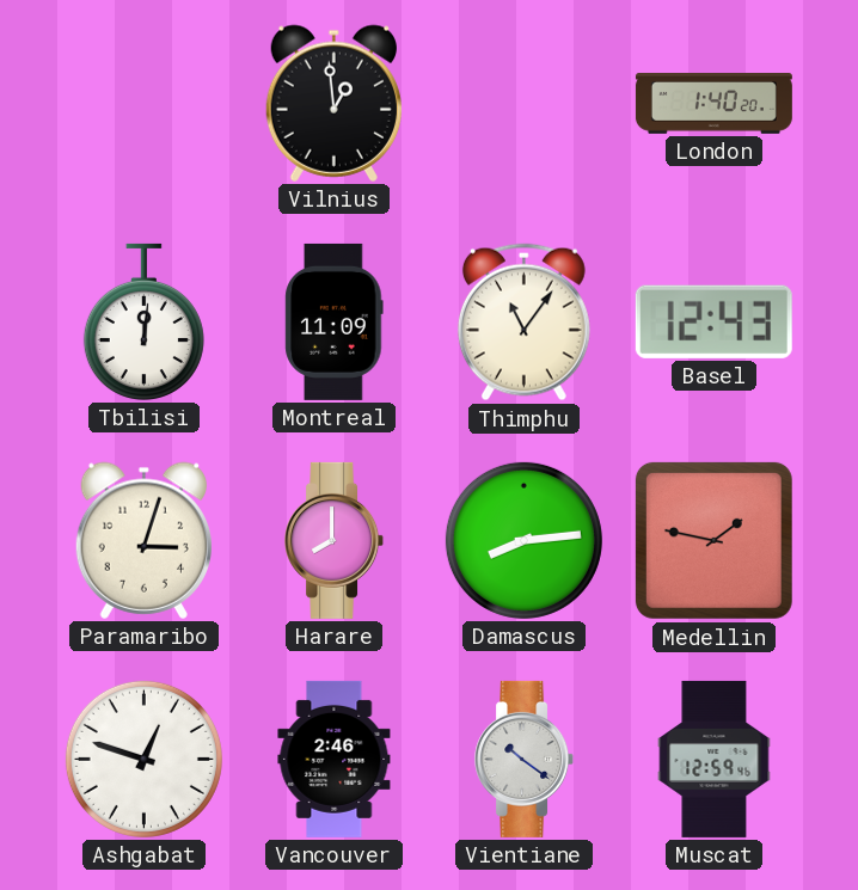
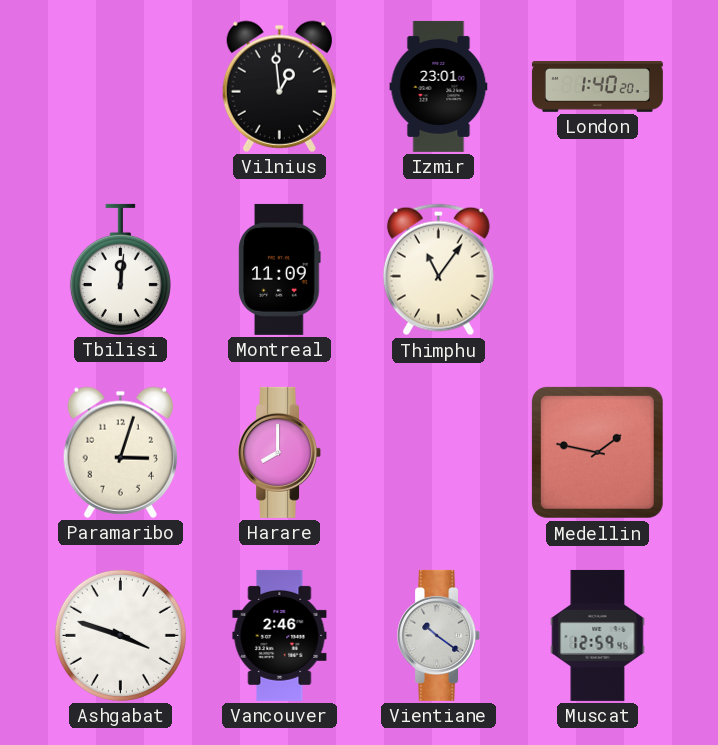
Izmir: none -> 23:01 (439, 86)
Basel: 12:43 -> none (713, 321)
Damascus: 8:14 -> none (523, 540)
Ashgabat: 12:48 -> 3:48 (120, 635)
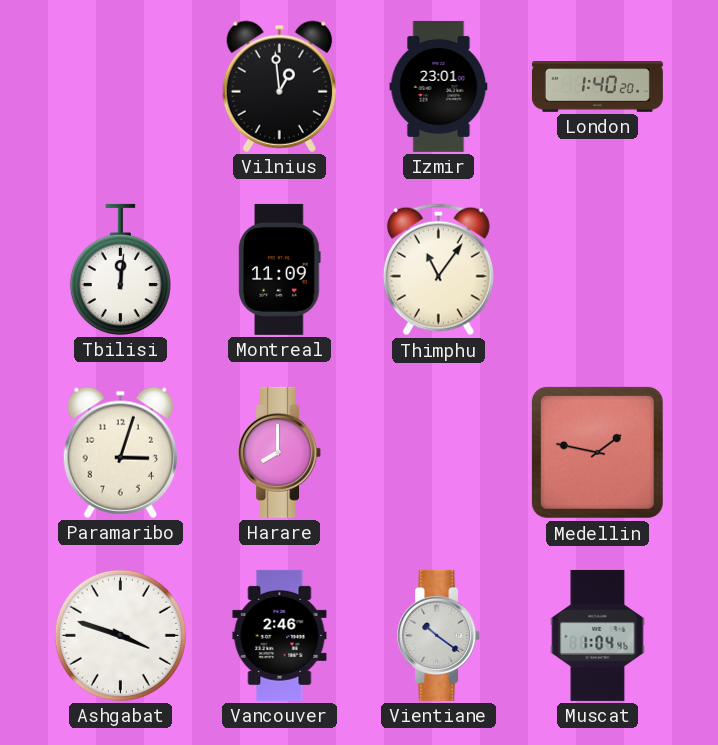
Muscat: 12:59 -> 1:04 (598, 635)
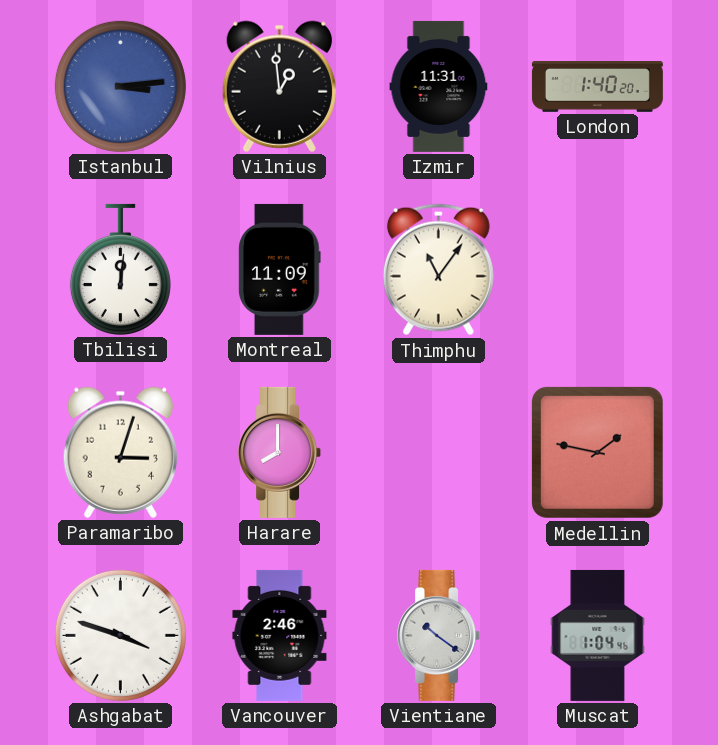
Istanbul: none -> 3:14 (120, 86)
Izmir: 23:01 -> 11:31 (439, 86)
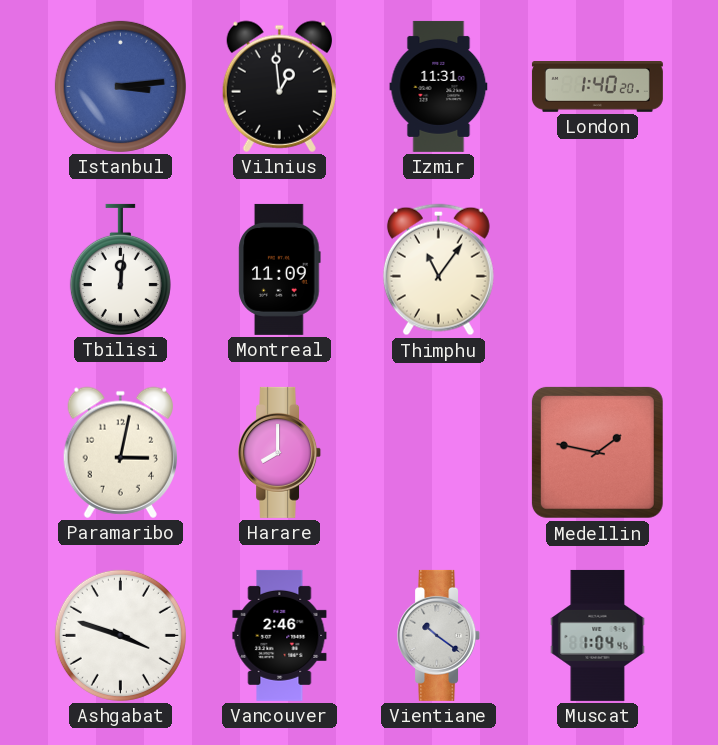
Paramaribo: 3:03 -> 3:02 (120, 452)
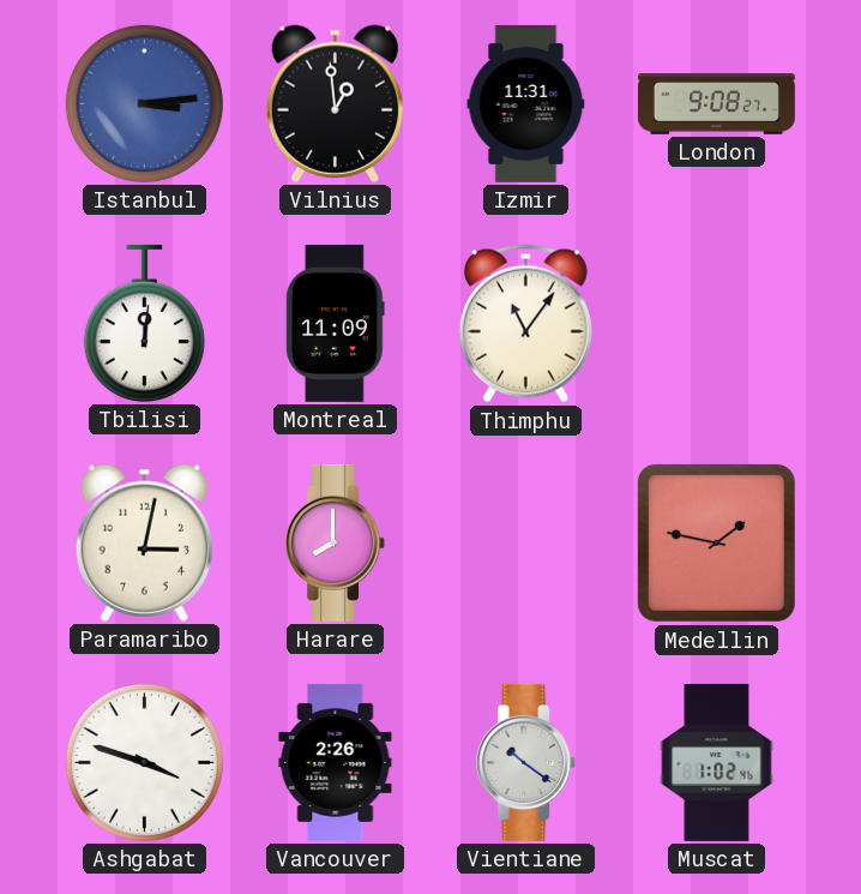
London: 1:40 -> 9:08 (716, 104)
Vancouver: 2:46 -> 2:26 (336, 762)
Muscat: 1:04 -> 1:02 (717, 762)
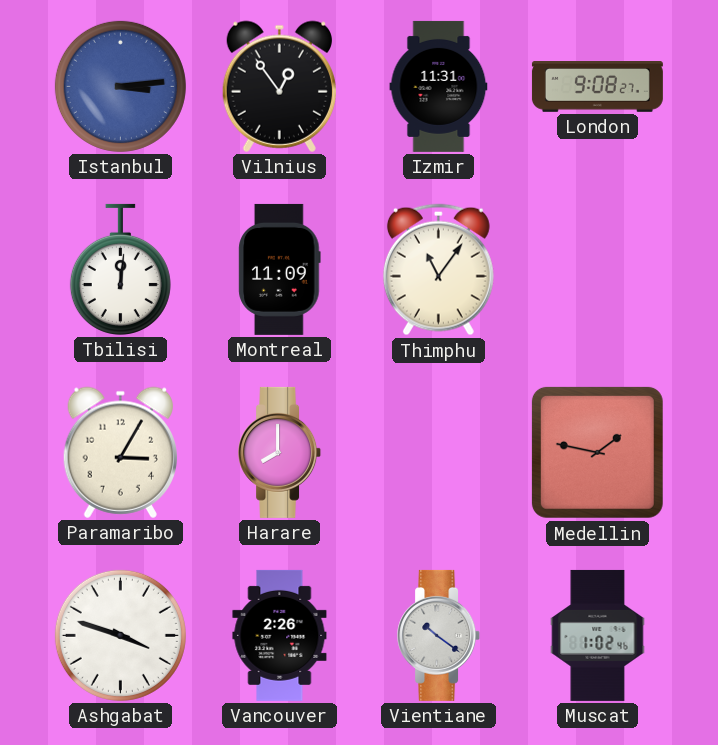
Vilnius: 12:59 -> 12:54 (279, 86)
Paramaribo: 3:02 -> 3:05 (120, 452)
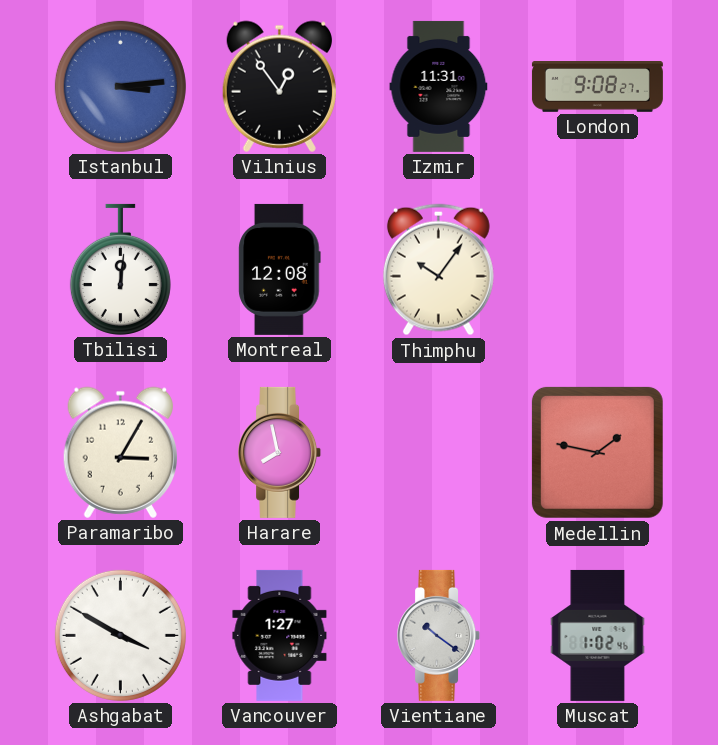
Montreal: 11:09 -> 12:08 (280, 269)
Thimphu: 11:06 -> 10:06 (438, 270)
Harare: 8:00 -> 7:58 (280, 452)
Ashgabat: 3:48 -> 3:50 (120, 635)
Vancouver: 2:26 -> 1:27 (280, 635)
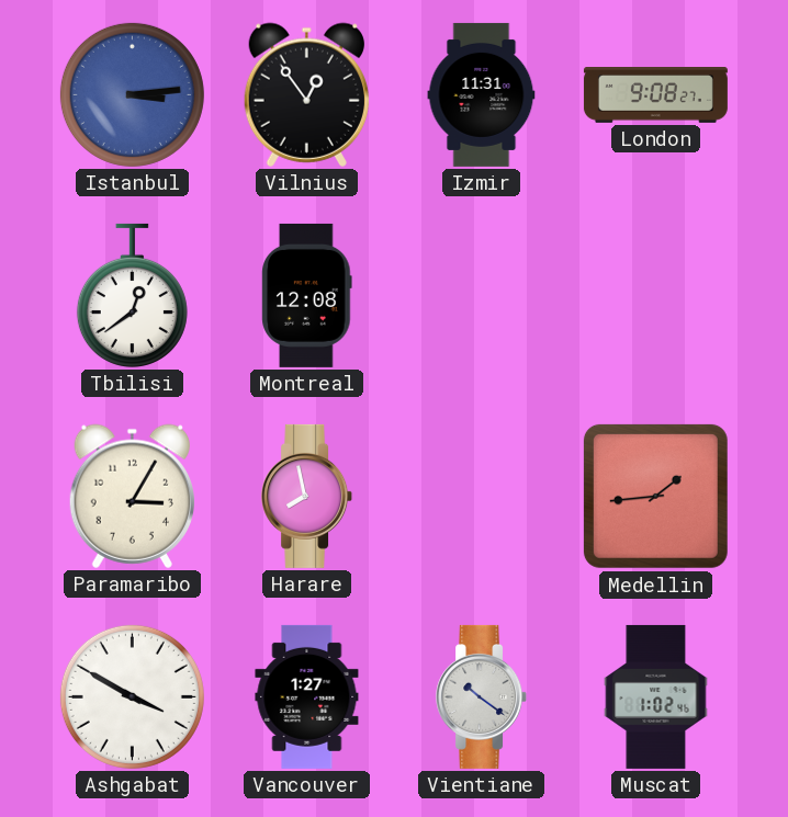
Tbilisi: 12:01 -> 12:39 (132, 295)
Thimphu: 10:06 -> none (438, 270)
Medellin: 1:47 -> 1:44 (655, 496)
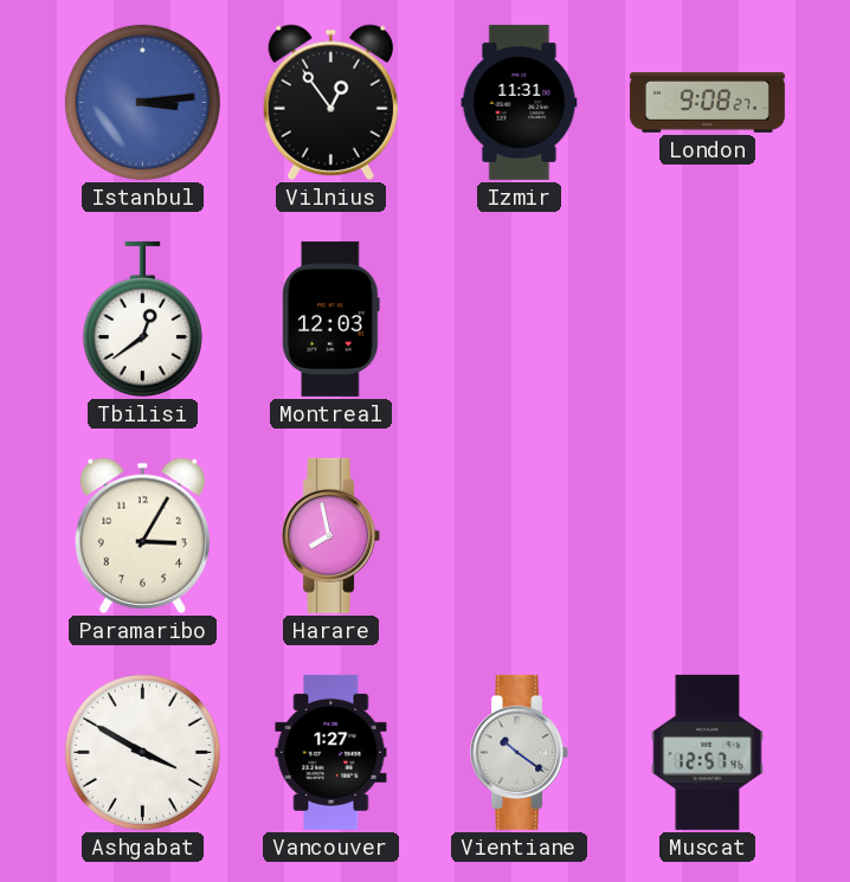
Montreal: 12:08 -> 12:03 (331, 318)
Medellin: 1:44 -> none (655, 496)
Muscat: 1:02 -> 12:57 (708, 752)
